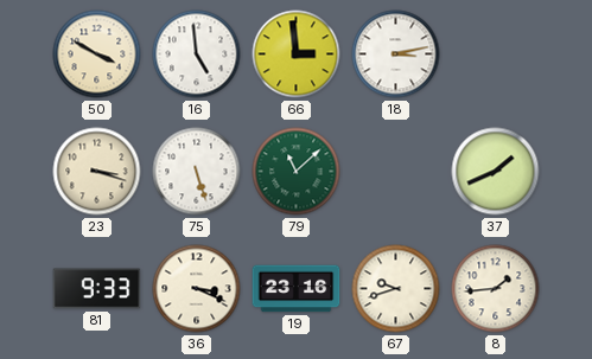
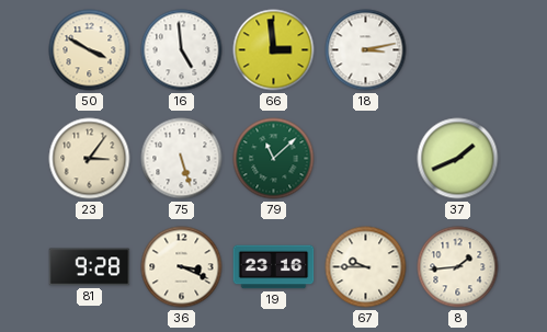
23: 3:18 -> 3:06 (90, 159)
81: 9:33 -> 9:28 (90, 267)
67: 9:42 -> 9:45 (366, 267)
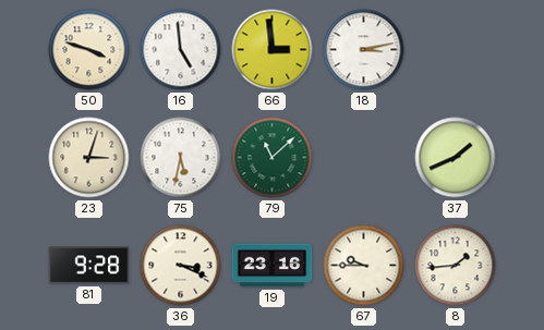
50: 3:50 -> 3:48 (89, 50)
23: 3:06 -> 3:03 (89, 158)
75: 5:27 -> 5:32 (181, 158)
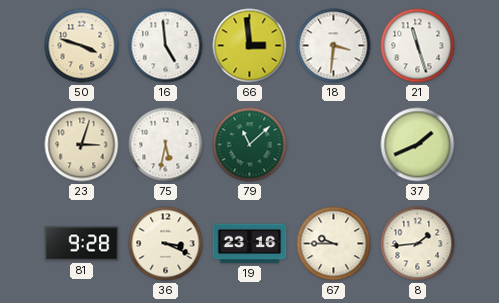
18: 3:13 -> 3:31 (334, 46)
21: none -> 11:27 (418, 46)
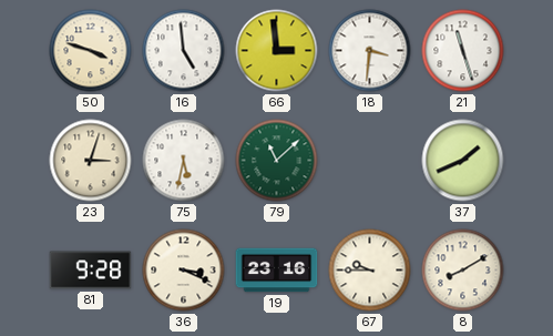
8: 1:44 -> 8:10 (463, 271)
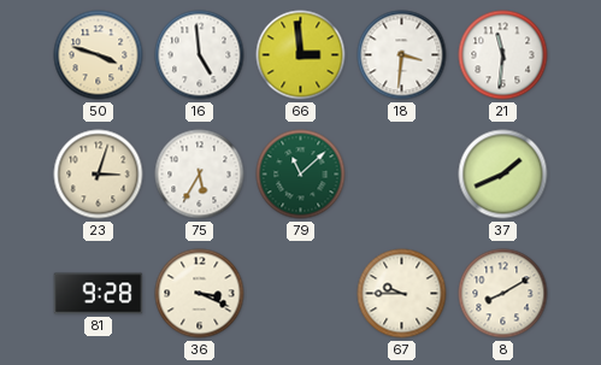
21: 11:27 -> 11:31 (503, 55)
75: 5:32 -> 5:35 (200, 175)
19: 23:16 -> none (277, 271)
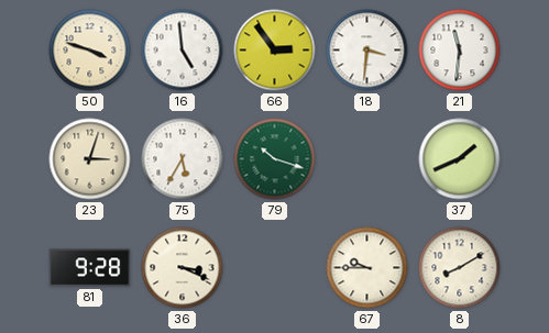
66: 2:59 -> 2:54 (275, 51)
79: 11:08 -> 10:18 (275, 159)
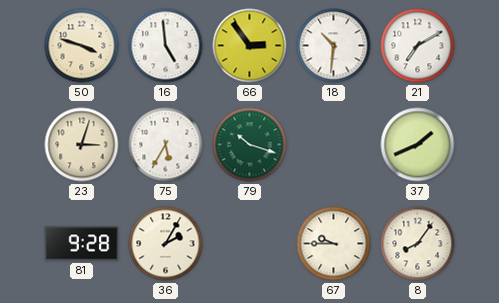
18: 3:31 -> 10:31 (334, 46)
21: 11:31 -> 7:10 (418, 46)
36: 3:19 -> 2:05 (166, 244)
8: 8:10 -> 8:06 (418, 244)
